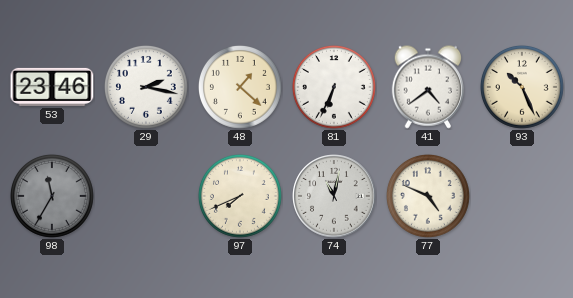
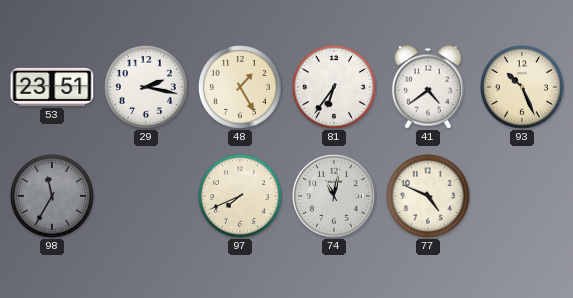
53: 23:46 -> 23:51 (52, 87)
48: 1:22 -> 1:25 (240, 87)
81: 6:34 -> 6:36 (334, 87)
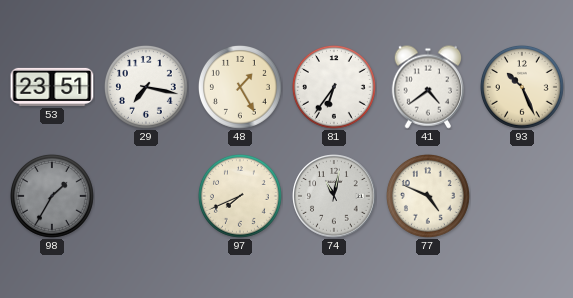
29: 2:17 -> 7:17 (146, 87)
98: 11:35 -> 1:35 (52, 196)
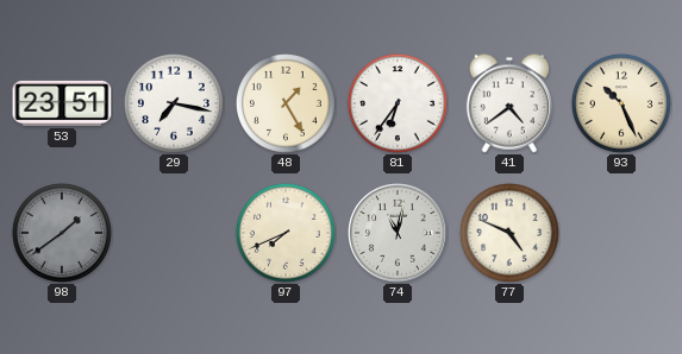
98: 1:35 -> 1:39 (62, 233)
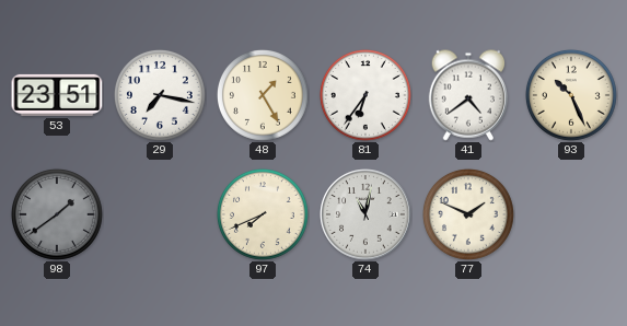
77: 4:49 -> 1:49 (468, 214)
